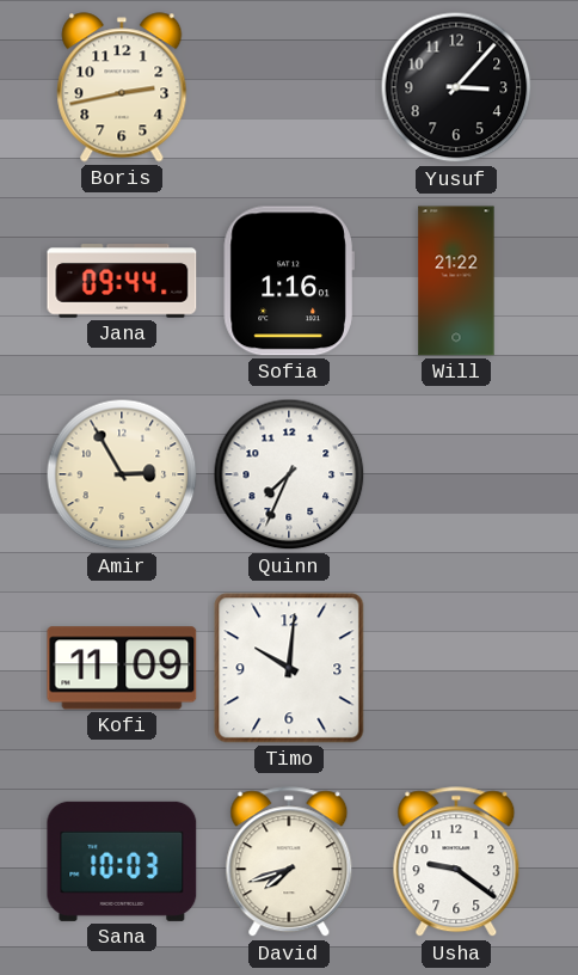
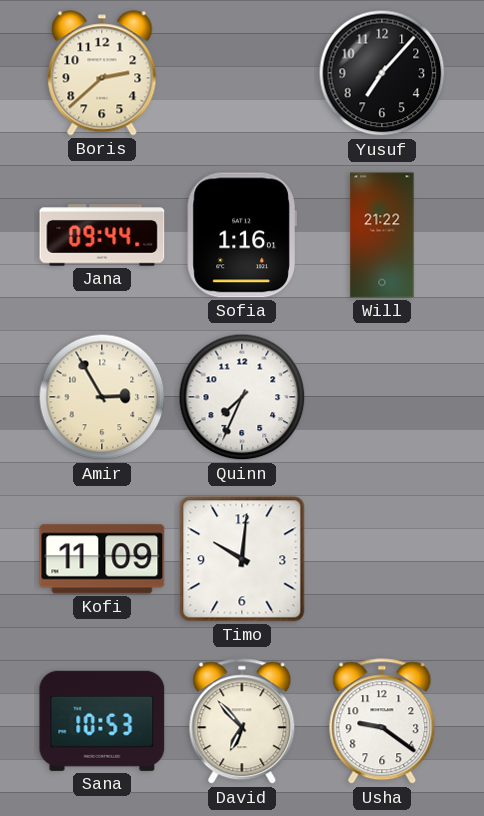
Boris: 2:43 -> 2:38 (102, 73)
Yusuf: 3:07 -> 7:07 (382, 73)
Sana: 10:03 -> 10:53 (102, 721)
David: 7:42 -> 6:53 (242, 722)
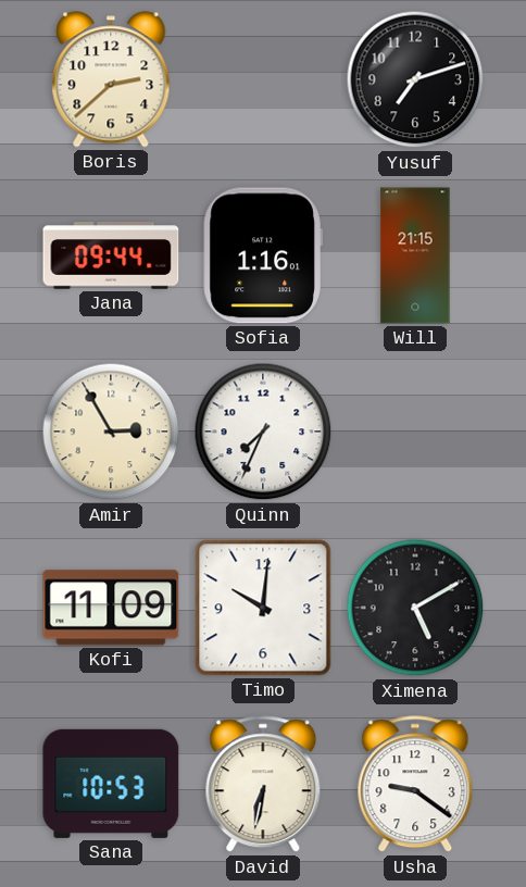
Yusuf: 7:07 -> 7:12 (415, 79)
Will: 21:22 -> 21:15 (415, 255)
Ximena: none -> 5:10 (415, 608)
David: 6:53 -> 6:32 (263, 785)
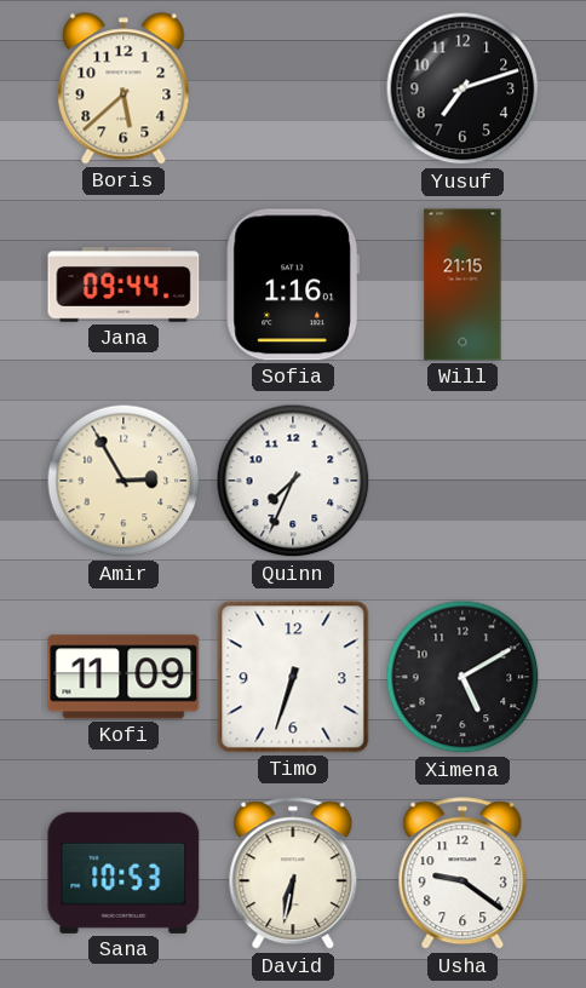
Boris: 2:38 -> 5:38 (123, 88)
Timo: 10:01 -> 6:33 (293, 677)
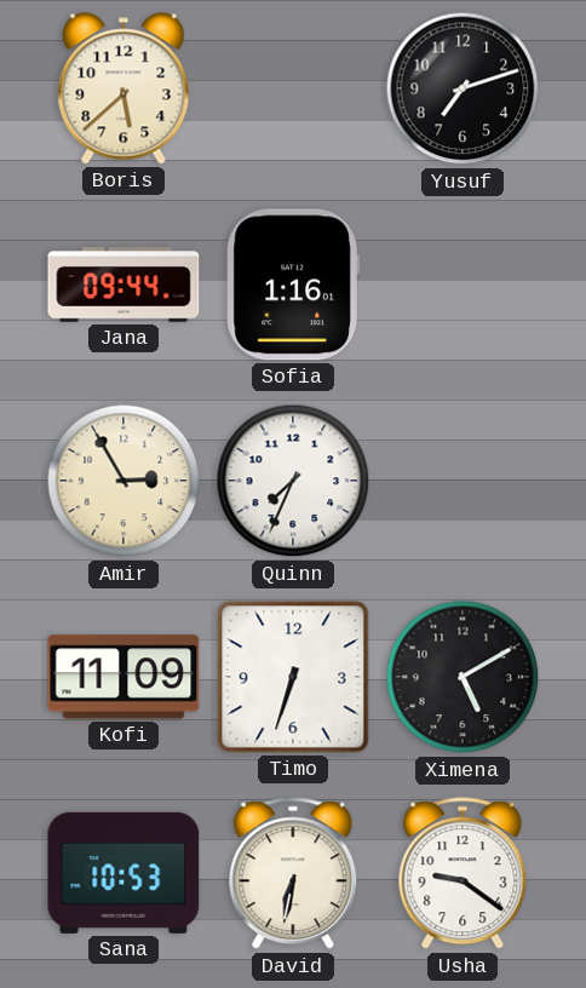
Will: 21:15 -> none (463, 285)
